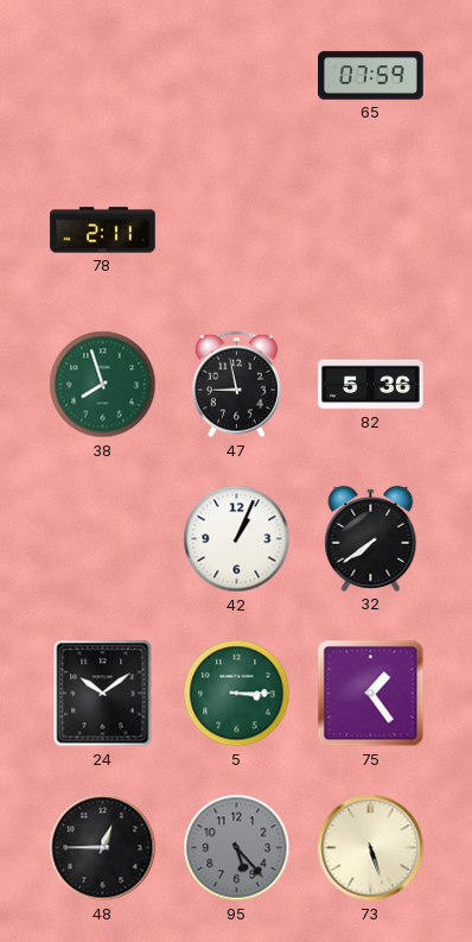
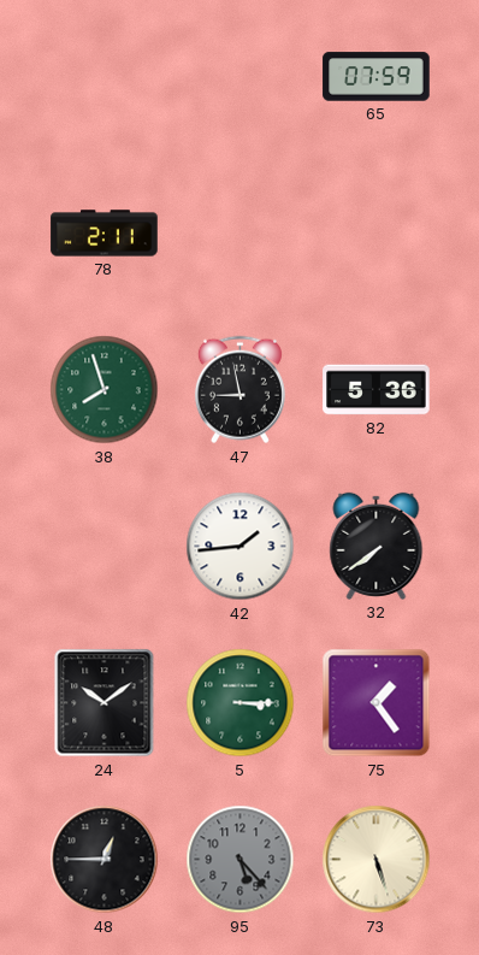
42: 1:04 -> 1:44 (241, 547)
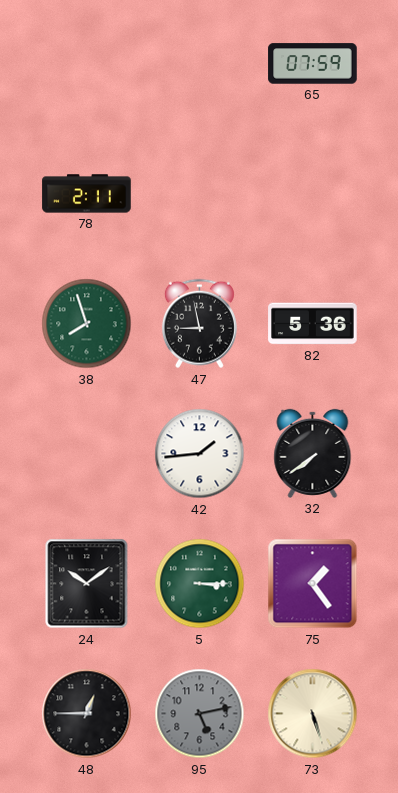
95: 5:23 -> 5:13 (200, 714)
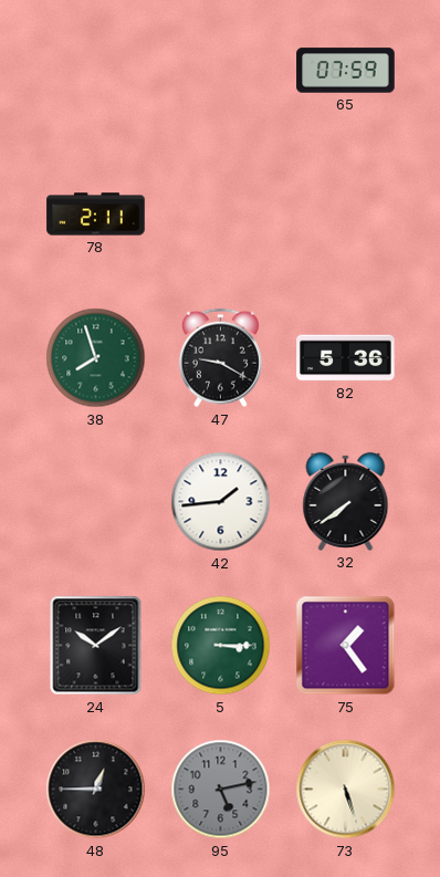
47: 8:58 -> 9:20 (220, 358)
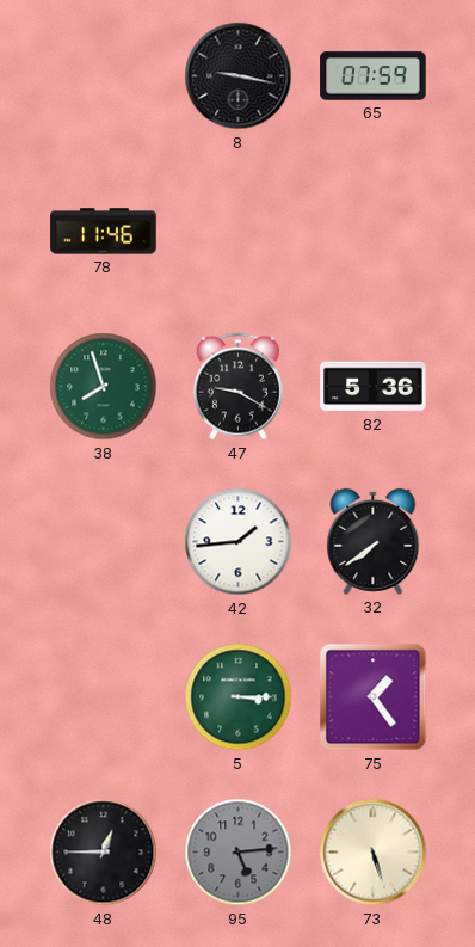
8: none -> 9:17 (239, 76)
78: 2:11 -> 11:46 (104, 232)
24: 10:09 -> none (96, 646)
95: 5:13 -> 5:14 (239, 853)
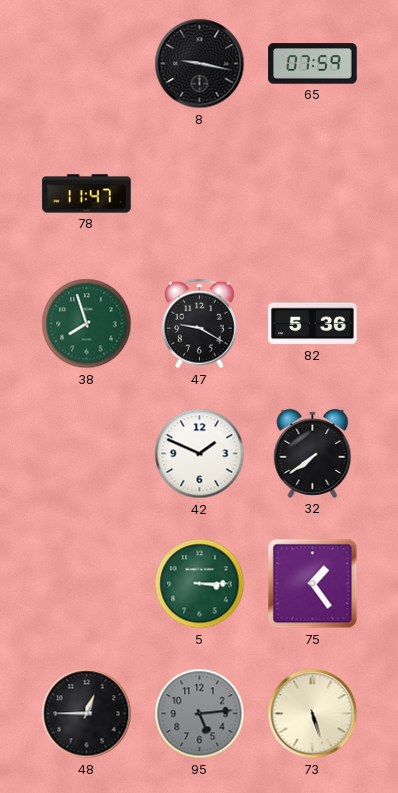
78: 11:46 -> 11:47 (87, 194)
42: 1:44 -> 1:49 (200, 454)
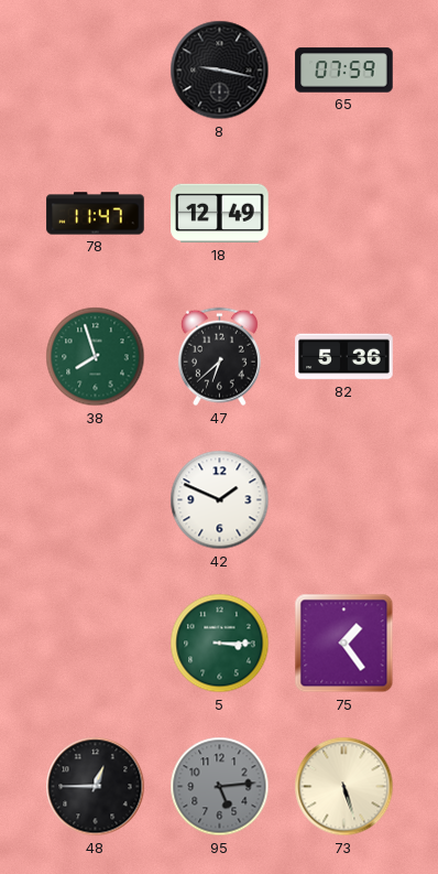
18: none -> 12:49 (220, 214)
47: 9:20 -> 6:38 (219, 357)
32: 7:39 -> none (313, 453)
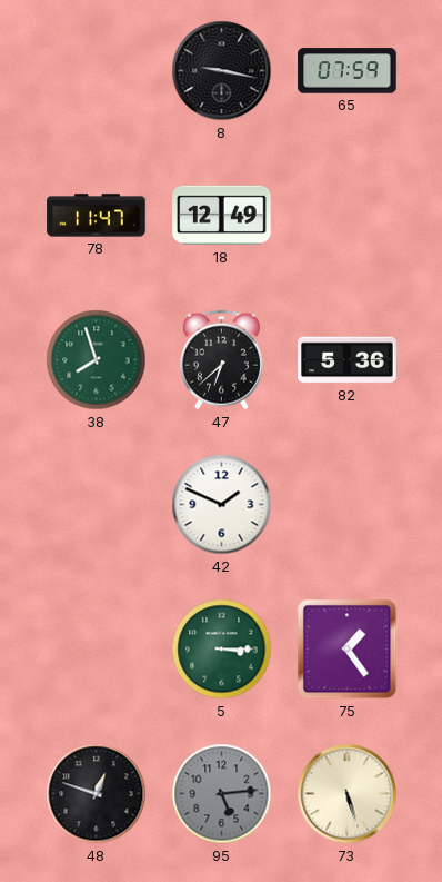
48: 12:45 -> 12:48 (97, 794)
